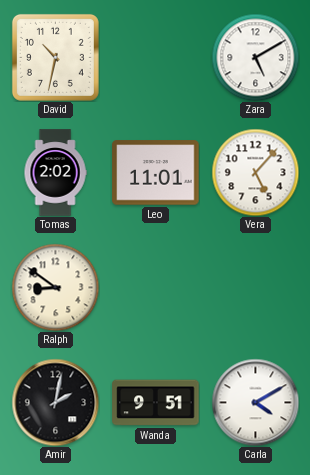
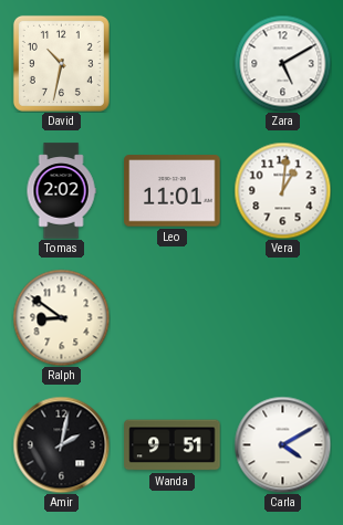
Vera: 5:07 -> 1:01 (282, 190)
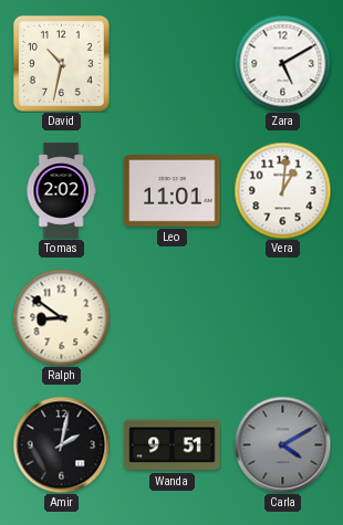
Carla dial: white -> grey (282, 444)
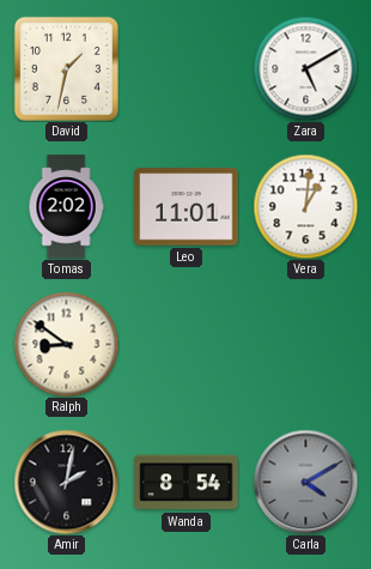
David: 10:32 -> 1:32 (66, 68)
Wanda: 9:51 -> 8:54 (187, 483)
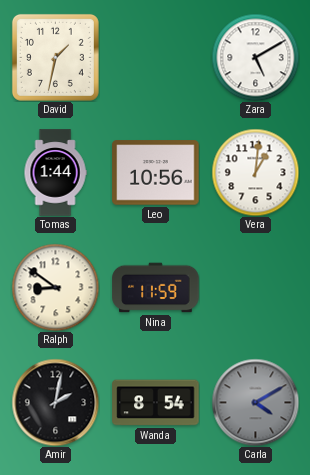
Tomas: 2:02 -> 1:44 (55, 173)
Leo: 11:01 -> 10:56 (156, 173)
Nina: none -> 11:59 (156, 288)
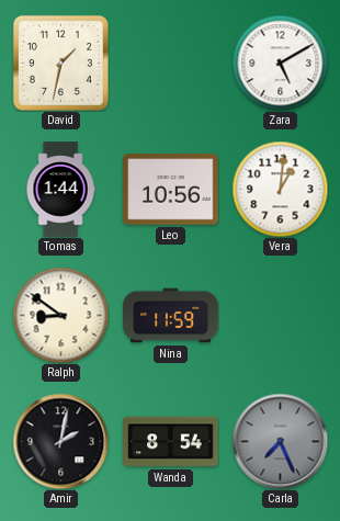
Carla: 4:10 -> 7:26 (280, 441)
